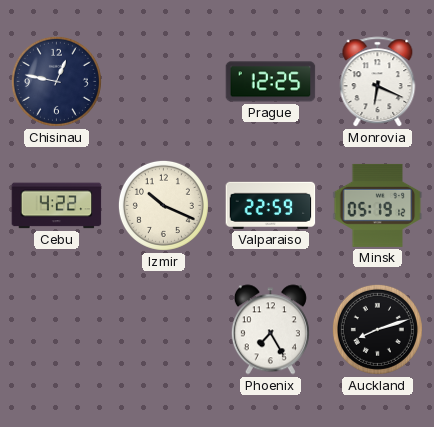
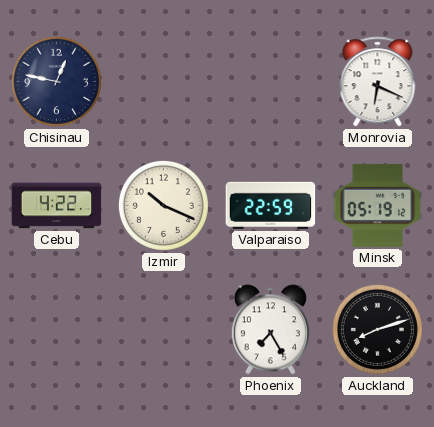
Prague: 12:25 -> none (271, 82)
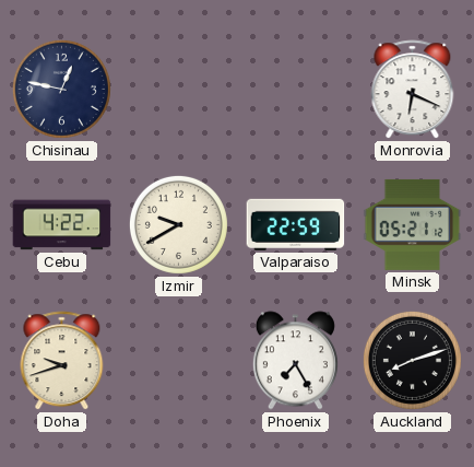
Izmir: 10:19 -> 9:40 (178, 224)
Minsk: 05:19 -> 05:21 (413, 224)
Doha: none -> 9:42 (62, 361)
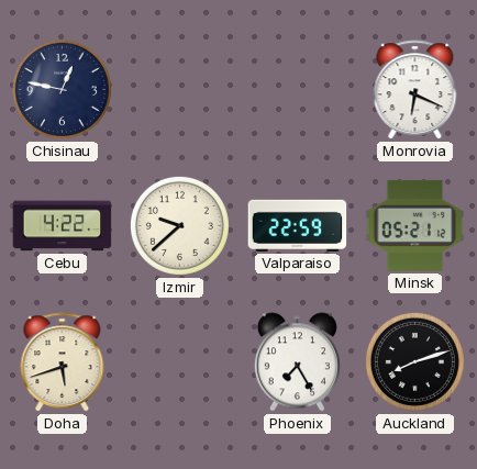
Izmir: 9:40 -> 9:38 (179, 225)
Doha: 9:42 -> 5:42 (63, 362)
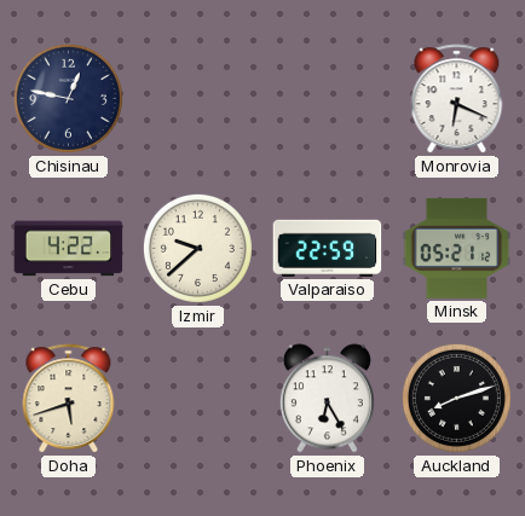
Phoenix: 7:25 -> 6:25 (327, 399)
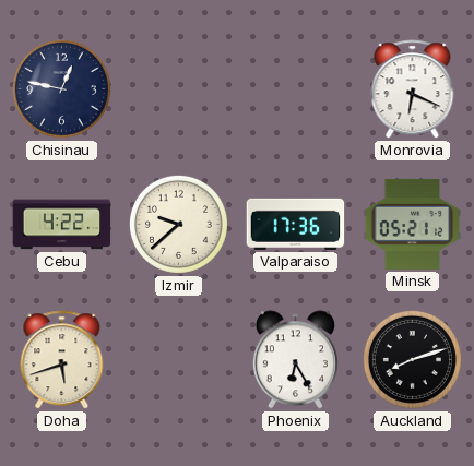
Valparaiso: 22:59 -> 17:36 (296, 224)
